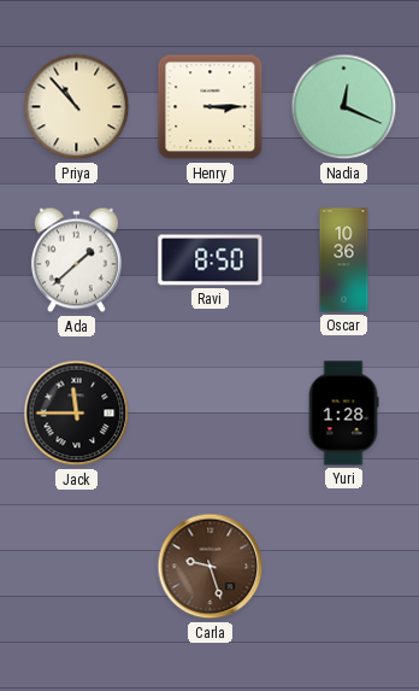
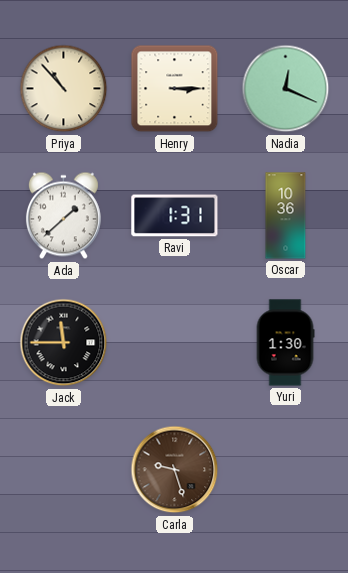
Ravi: 8:50 -> 1:31 (175, 216)
Yuri: 1:28 -> 1:30 (285, 343)
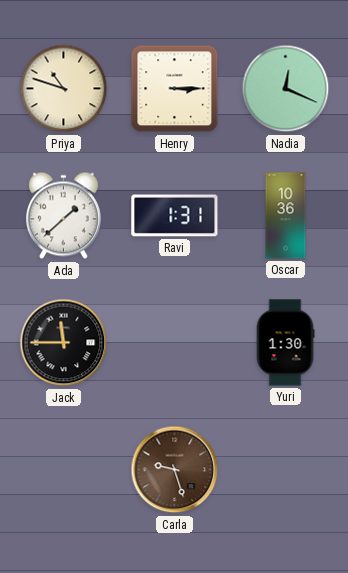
Priya: 10:53 -> 10:48 (64, 89)
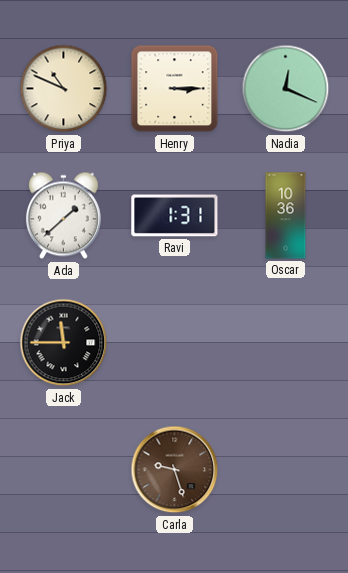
Priya: 10:48 -> 10:49 (64, 89)
Yuri: 1:30 -> none (285, 343)
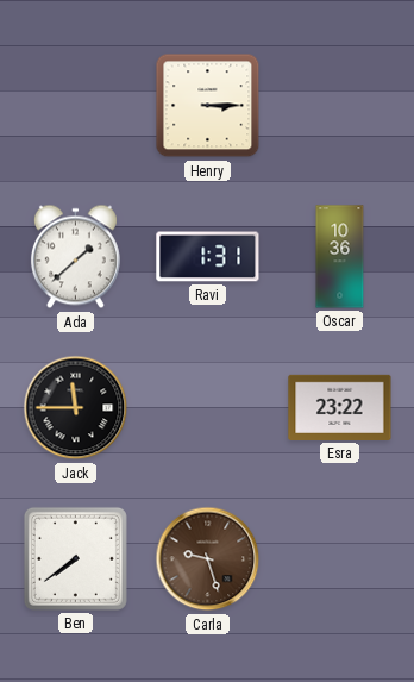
Priya: 10:49 -> none (64, 89)
Nadia: 12:19 -> none (286, 89)
Esra: none -> 23:22 (340, 407)
Ben: none -> 7:39 (75, 558)
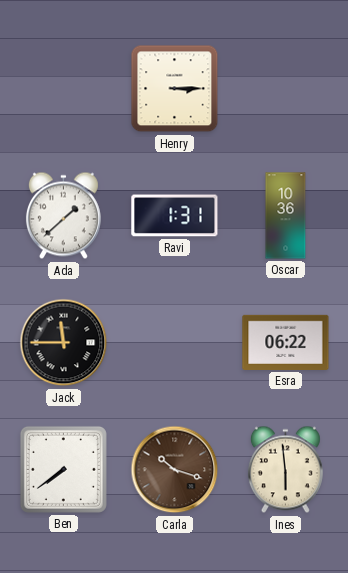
Esra: 23:22 -> 06:22 (286, 342)
Carla: 9:27 -> 10:18 (175, 470)
Ines: none -> 5:59 (285, 470)
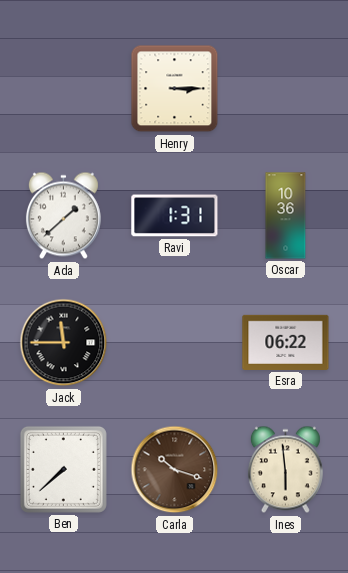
Ben: 7:39 -> 7:38 (63, 469)
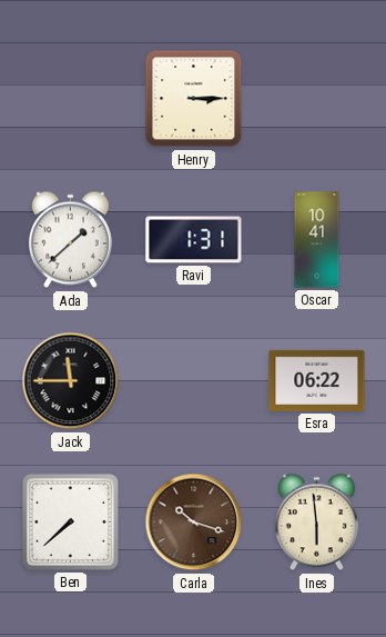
Oscar: 10:36 -> 10:41 (317, 240)
